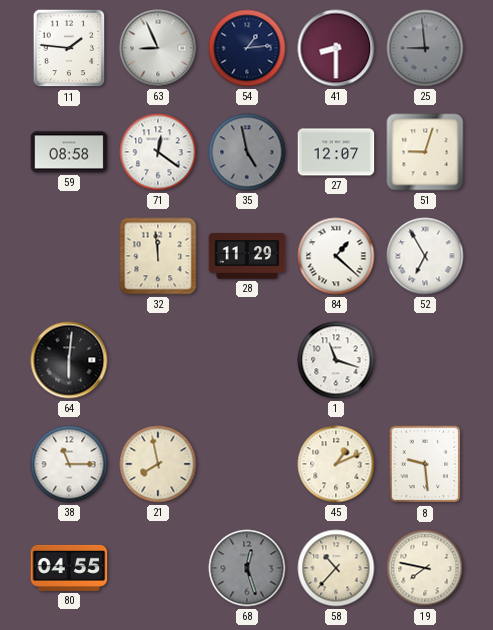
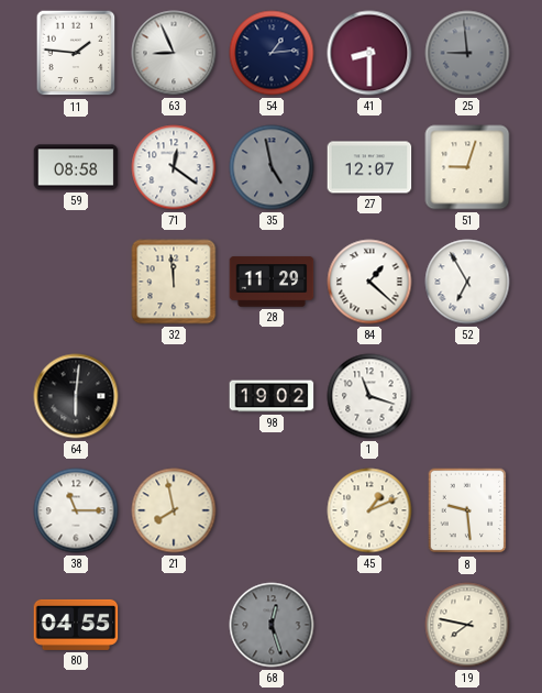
98: none -> 19:02 (272, 396)
58: 10:37 -> none (336, 568)
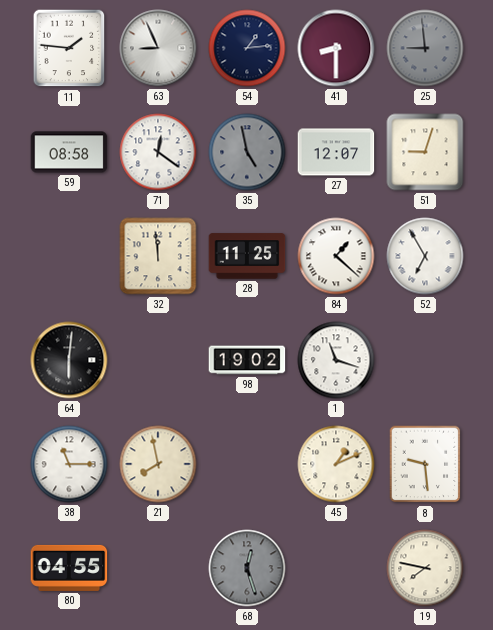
28: 11:29 -> 11:25 (247, 256)
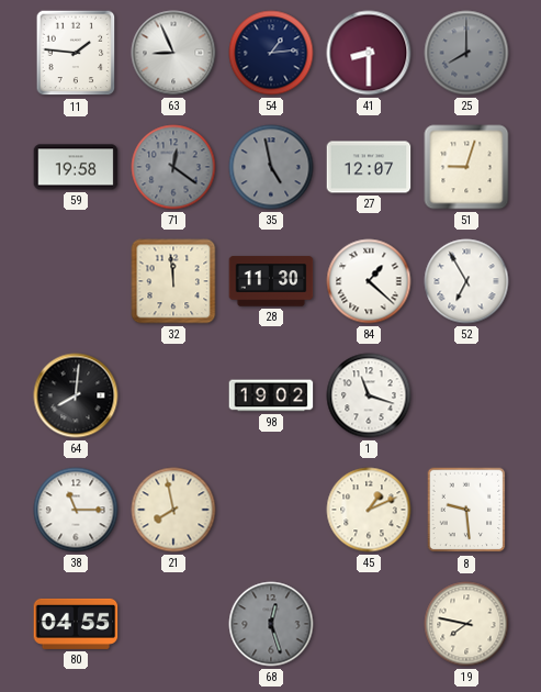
25: 8:59 -> 8:00 (466, 53)
59: 08:58 -> 19:58 (76, 167)
71 dial: white -> grey (173, 167)
28: 11:25 -> 11:30 (271, 281)
64: 6:01 -> 8:01 (76, 395)
